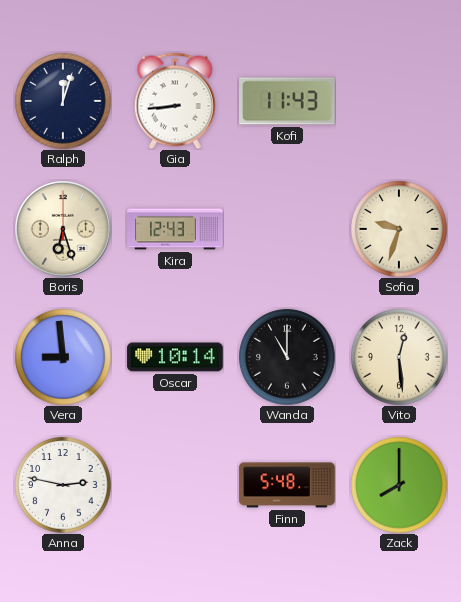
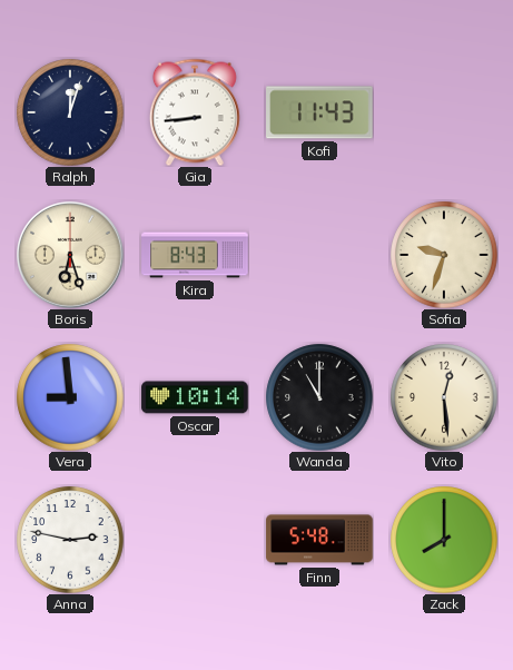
Kira: 12:43 -> 8:43 (195, 255)
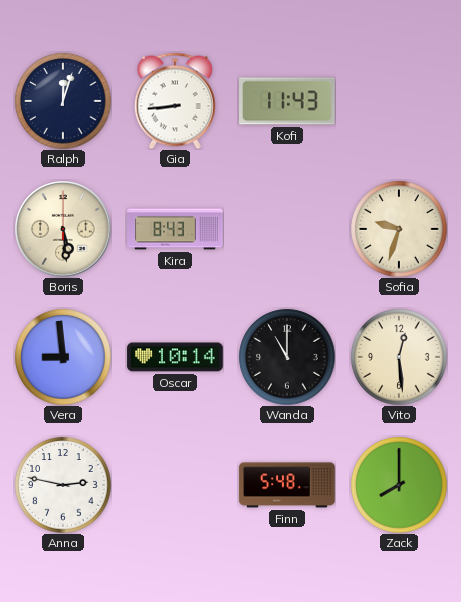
Boris: 6:27 -> 5:29 (64, 230)
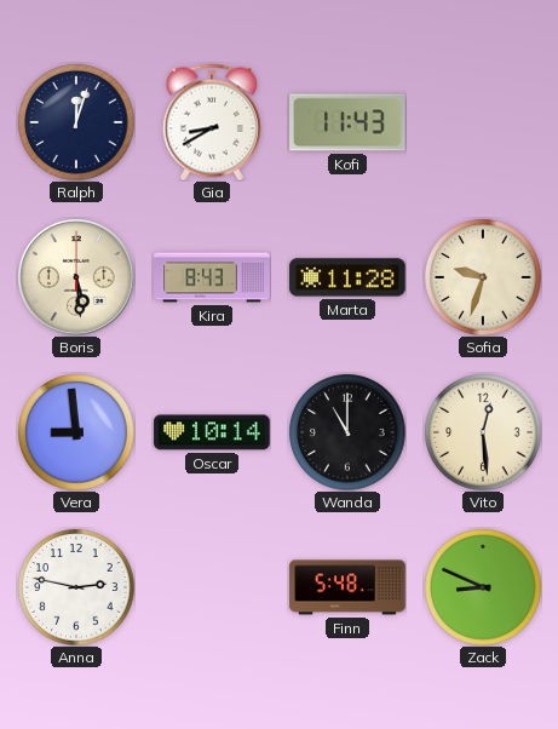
Gia: 8:44 -> 8:40 (212, 122)
Marta: none -> 11:28 (347, 277)
Zack: 8:00 -> 8:49 (483, 587)
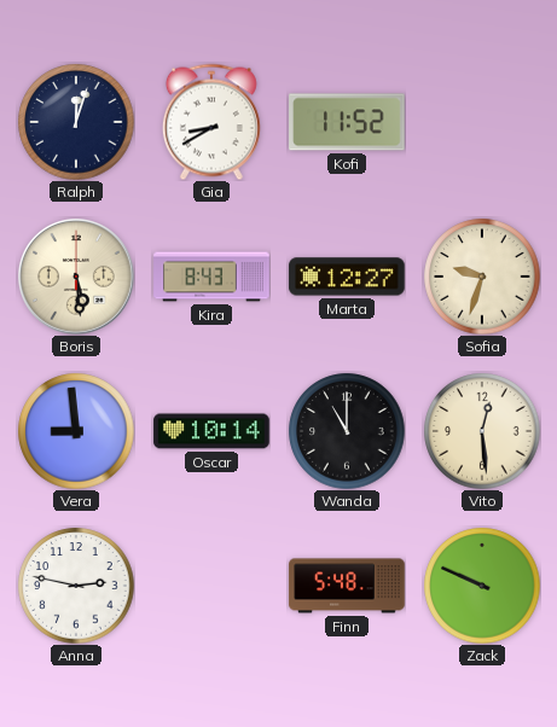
Kofi: 11:43 -> 11:52 (347, 122)
Marta: 11:28 -> 12:27 (347, 277)
Zack: 8:49 -> 9:49 (482, 586)
